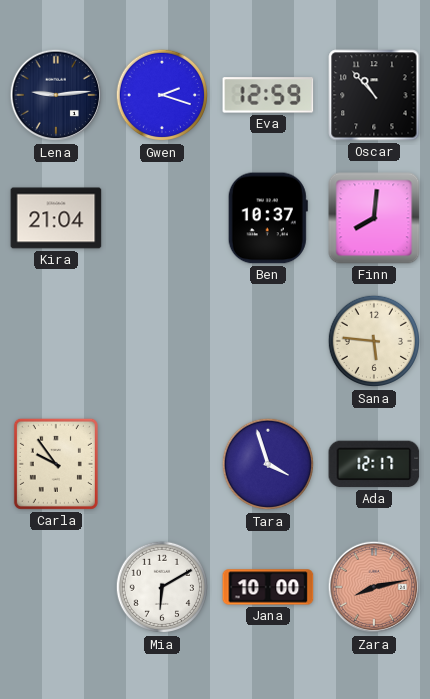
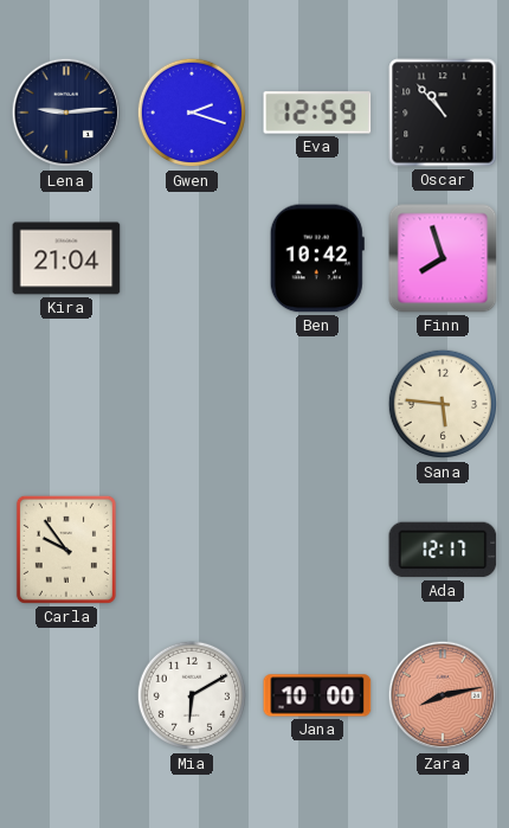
Ben: 10:37 -> 10:42 (317, 258)
Finn: 8:01 -> 7:57 (443, 258)
Tara: 3:57 -> none (268, 464)
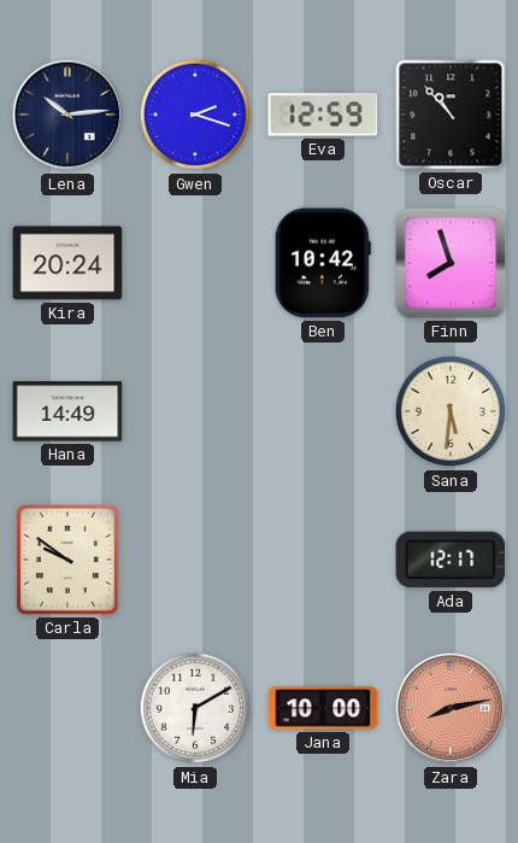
Lena: 9:14 -> 10:14 (67, 115)
Kira: 21:04 -> 20:24 (67, 263)
Hana: none -> 14:49 (67, 411)
Sana: 5:46 -> 5:31 (451, 411)
Carla: 9:54 -> 9:51 (67, 560)
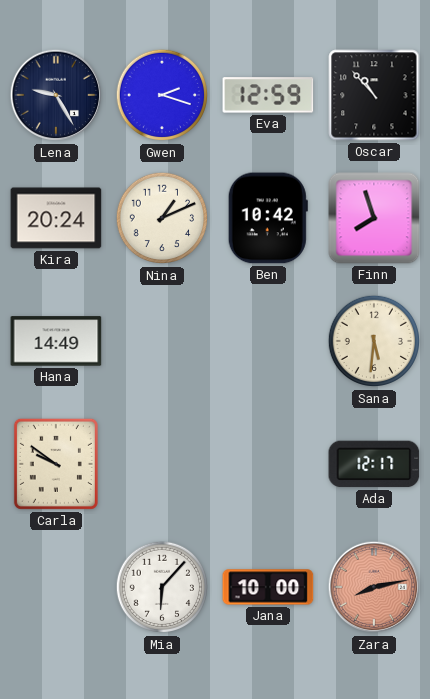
Lena: 10:14 -> 9:25 (56, 95)
Nina: none -> 1:11 (162, 218)
Mia: 6:10 -> 6:07 (162, 587)
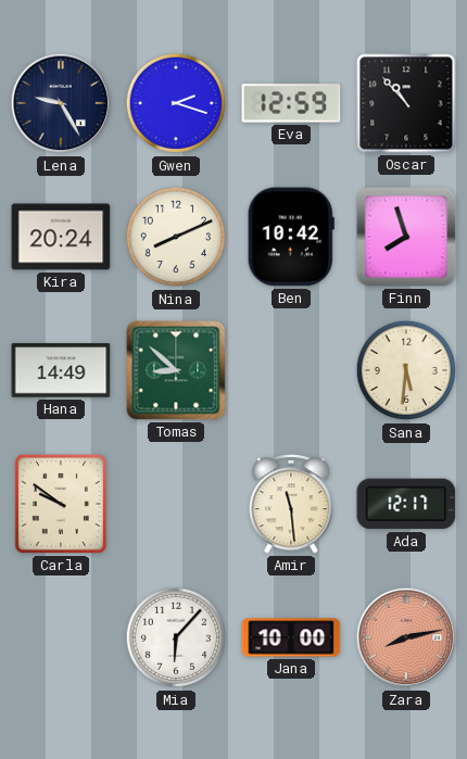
Nina: 1:11 -> 8:11 (176, 237)
Tomas: none -> 8:52 (176, 370)
Amir: none -> 11:29 (291, 505)
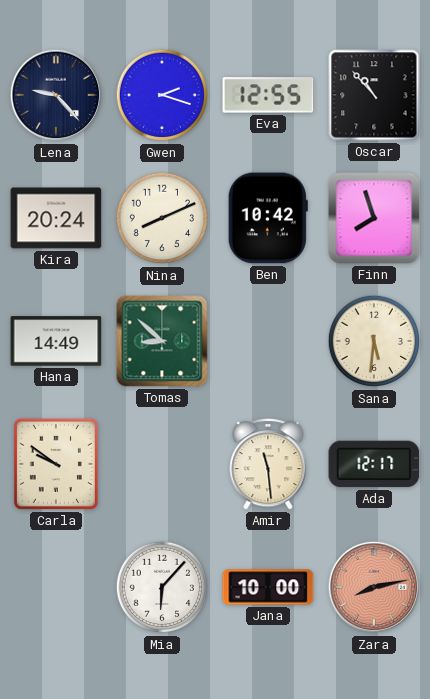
Lena: 9:25 -> 9:23 (56, 95)
Eva: 12:59 -> 12:55 (268, 95)
